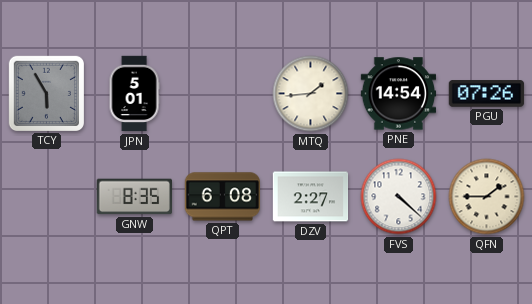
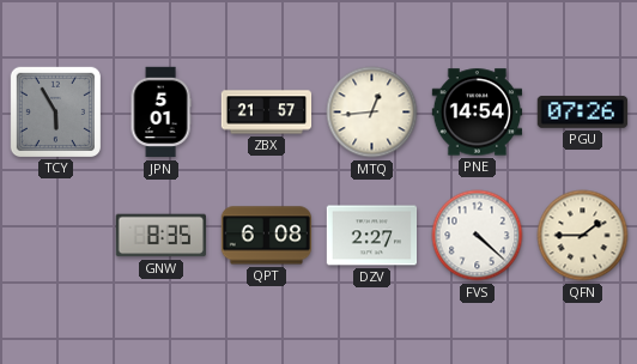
ZBX: none -> 21:57 (267, 113)
MTQ: 1:44 -> 12:44 (372, 113)
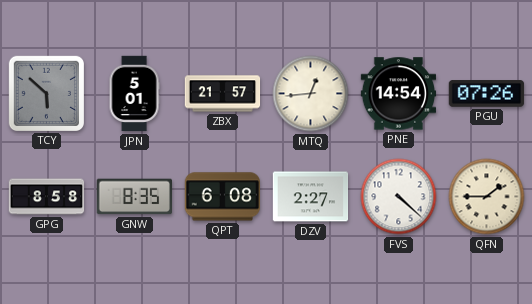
TCY: 5:55 -> 5:52 (46, 93)
GPG: none -> 8:58 (47, 197)
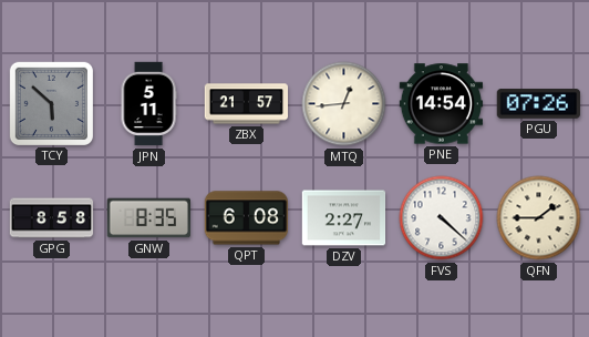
JPN: 5:01 -> 5:11 (148, 104)
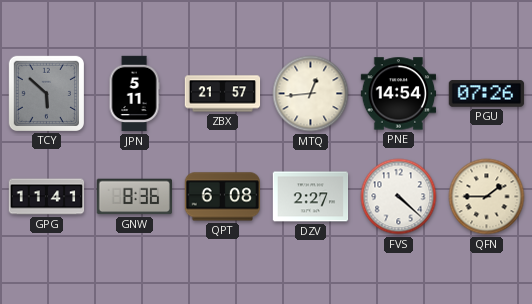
GPG: 8:58 -> 11:41 (47, 197)
GNW: 8:35 -> 8:36 (134, 197)
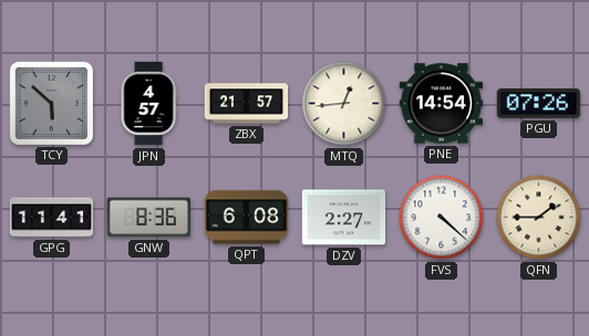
JPN: 5:11 -> 4:57 (148, 104)
